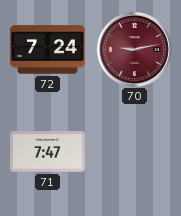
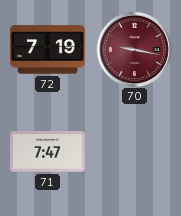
72: 7:24 -> 7:19 (48, 50)
70: 9:13 -> 9:17 (134, 49)
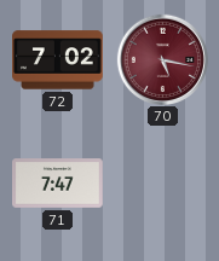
72: 7:19 -> 7:02 (58, 60)
70: 9:17 -> 5:17 (162, 59)
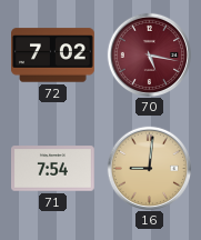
71: 7:47 -> 7:54 (53, 169)
16: none -> 9:01 (149, 168)
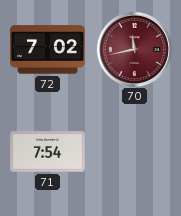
70: 5:17 -> 11:43 (134, 49)
16: 9:01 -> none (149, 168)
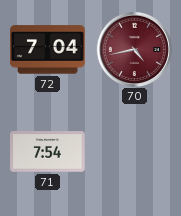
72: 7:02 -> 7:04 (48, 50)
70: 11:43 -> 4:43 (134, 49)
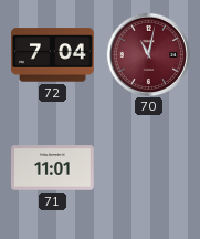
70: 4:43 -> 11:02 (148, 54)
71: 7:54 -> 11:01 (53, 168)
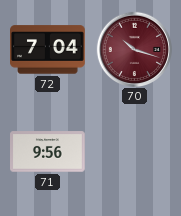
70: 11:02 -> 10:18 (134, 49)
71: 11:01 -> 9:56 (48, 152)
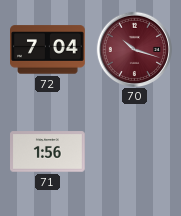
71: 9:56 -> 1:56 (48, 152)
